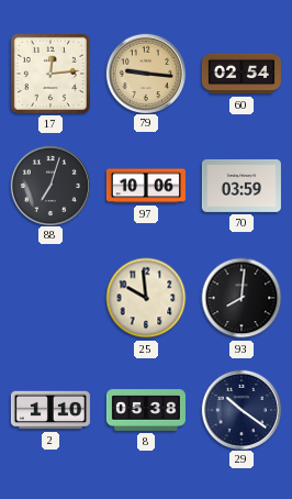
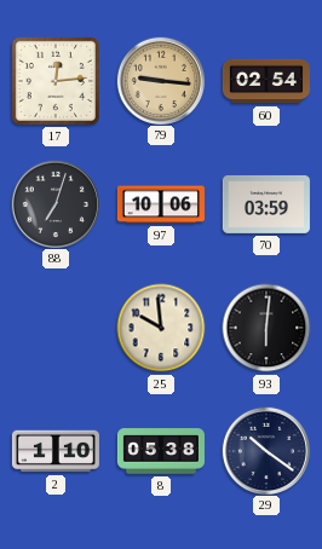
93: 8:01 -> 6:01 (266, 328)
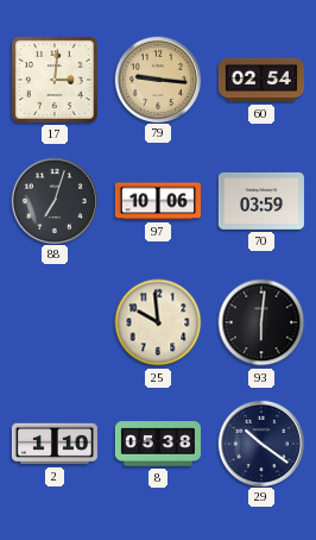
17: 12:14 -> 3:01 (55, 80)
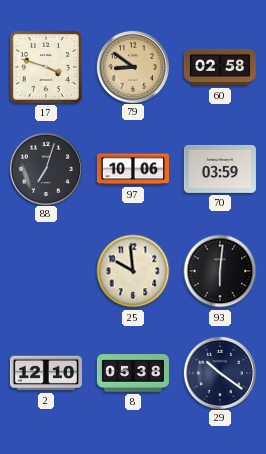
17: 3:01 -> 3:48 (46, 67)
79: 9:16 -> 8:51 (132, 66)
60: 02:54 -> 02:58 (220, 67)
2: 1:10 -> 12:10 (46, 373)
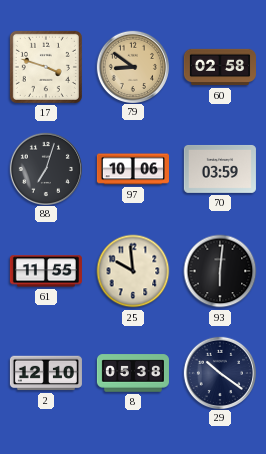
61: none -> 11:55 (46, 271)
